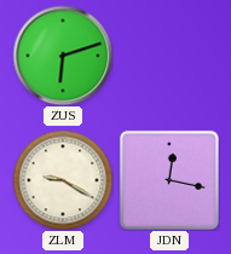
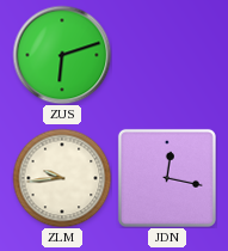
ZLM: 9:20 -> 9:44 (62, 178)
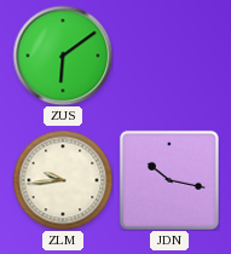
ZUS: 6:12 -> 6:09 (63, 56)
JDN: 12:17 -> 10:17 (169, 180)
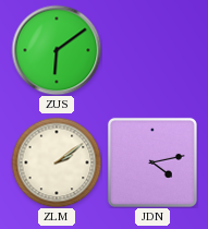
ZLM: 9:44 -> 2:09 (57, 162)
JDN: 10:17 -> 4:13 (152, 162)
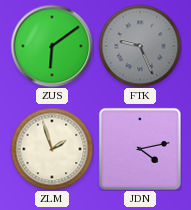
FTK: none -> 9:26 (140, 46)
ZLM: 2:09 -> 1:57 (52, 149)
